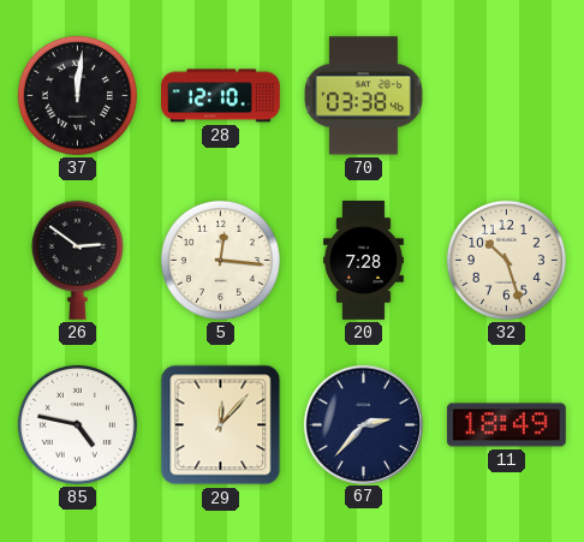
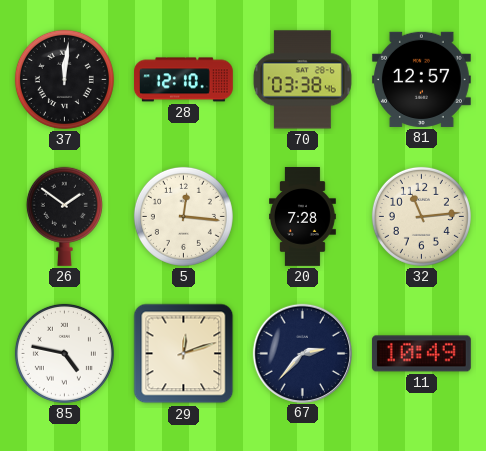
81: none -> 12:57 (421, 79)
26: 2:51 -> 1:51 (64, 216)
32: 10:27 -> 11:14 (421, 216)
29: 12:07 -> 12:12 (184, 354)
11: 18:49 -> 10:49 (421, 354)
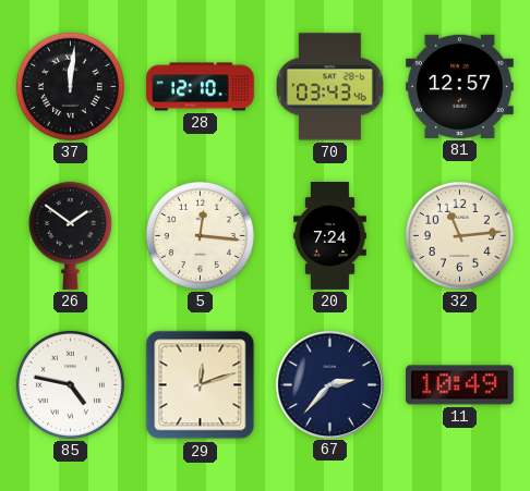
70: 03:38 -> 03:43 (329, 87)
20: 7:28 -> 7:24 (330, 236)
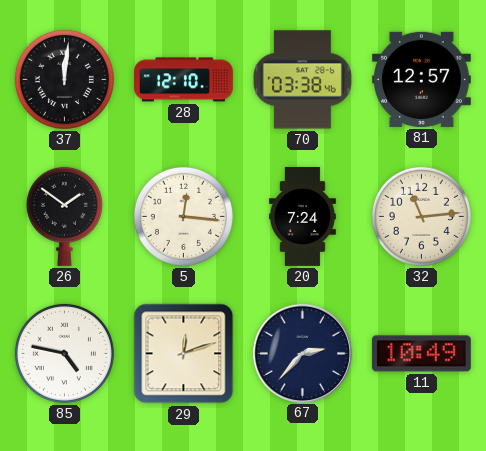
70: 03:43 -> 03:38 (302, 80)
